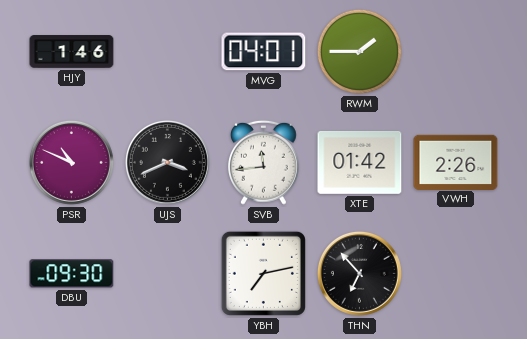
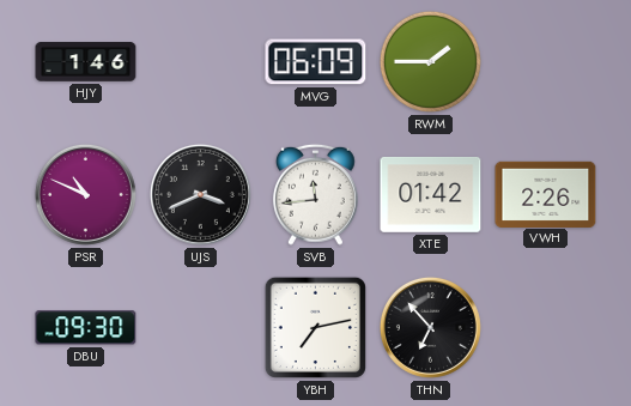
MVG: 04:01 -> 06:09 (316, 62)
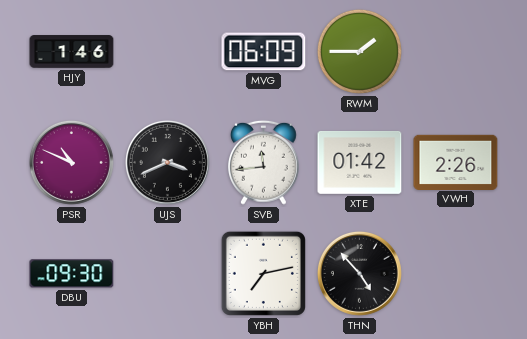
THN: 6:53 -> 4:53 (359, 273)
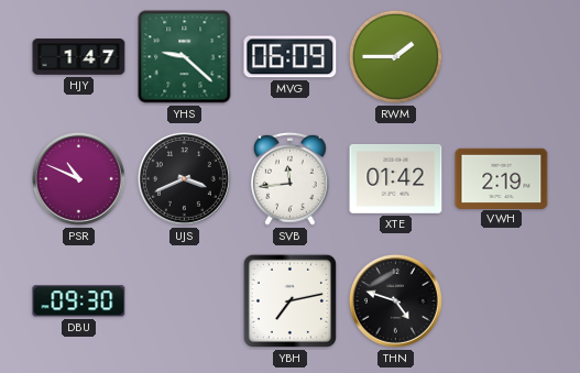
HJY: 1:46 -> 1:47 (79, 57)
YHS: none -> 9:22 (185, 57)
VWH: 2:26 -> 2:19 (502, 178)
THN: 4:53 -> 4:48 (395, 300)
